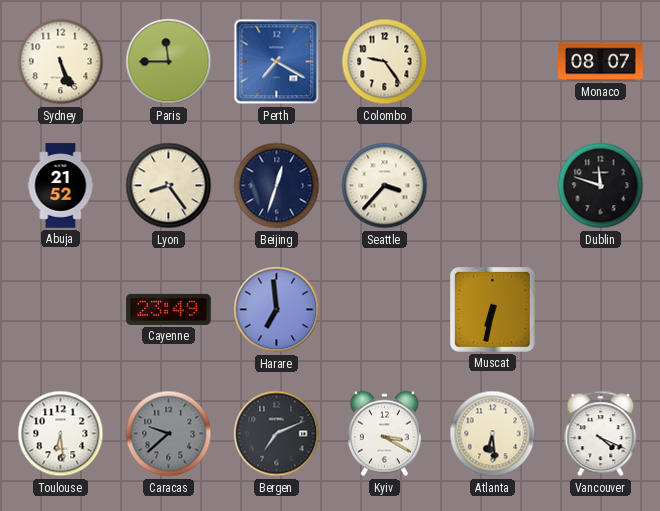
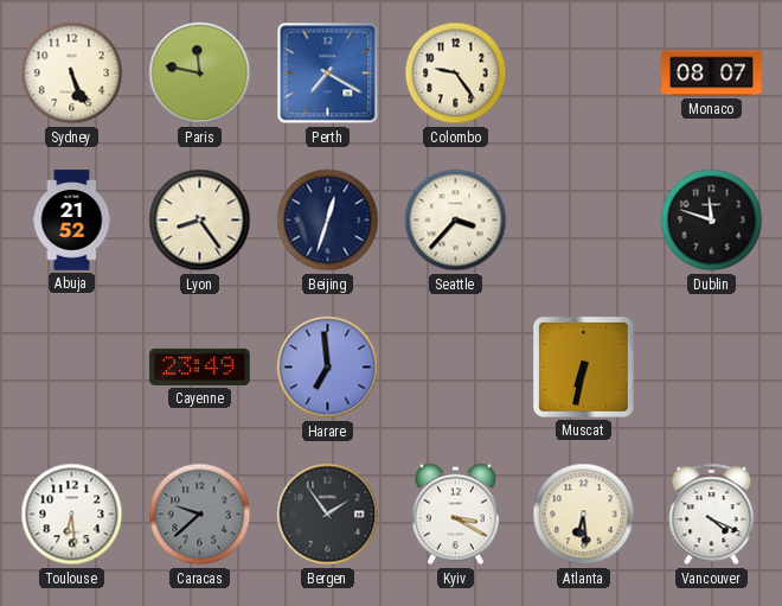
Paris: 11:45 -> 11:47 (200, 74)
Bergen: 7:11 -> 1:54 (328, 515)
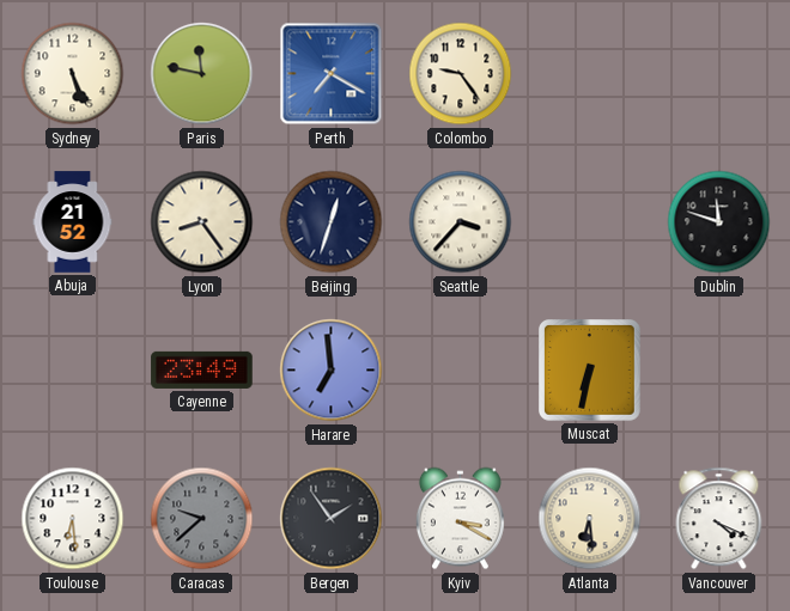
Monaco: 08:07 -> none (712, 74)
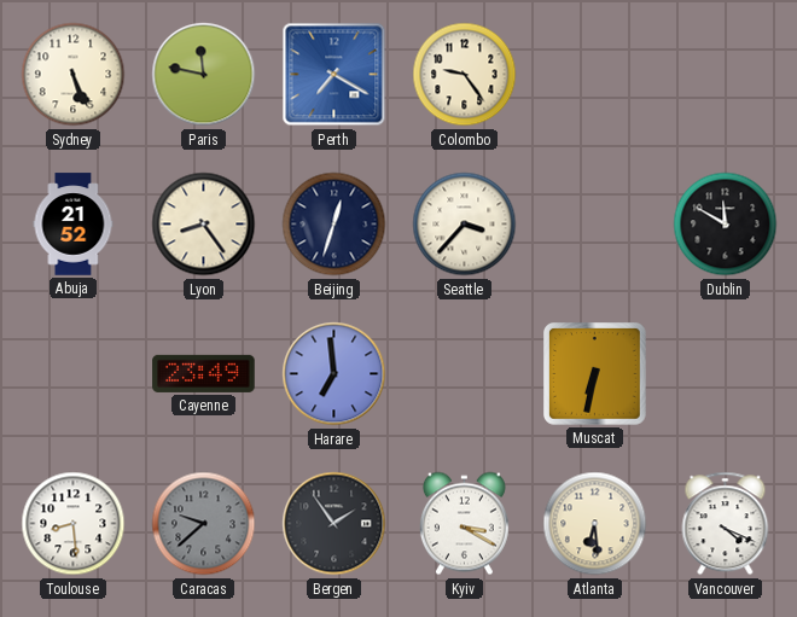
Dublin: 11:48 -> 11:50 (726, 225)
Toulouse: 6:29 -> 8:29 (74, 524)
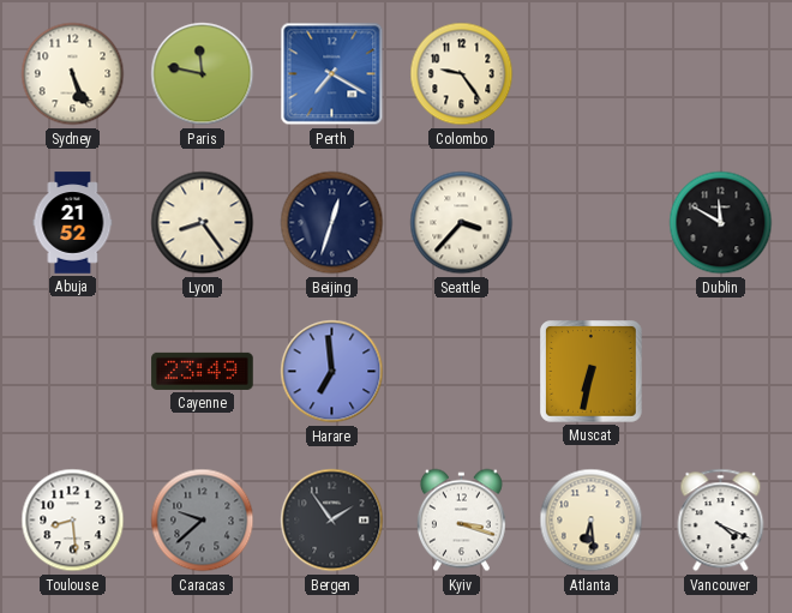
Kyiv: 3:20 -> 3:18 (461, 521)
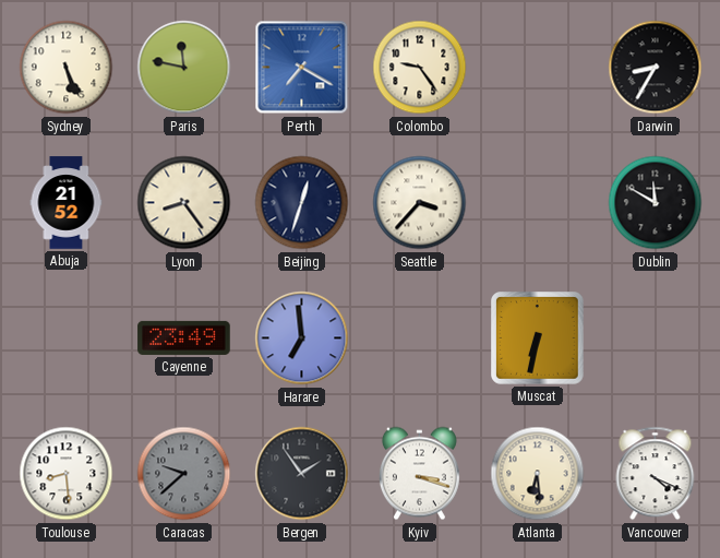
Darwin: none -> 8:35 (656, 68)
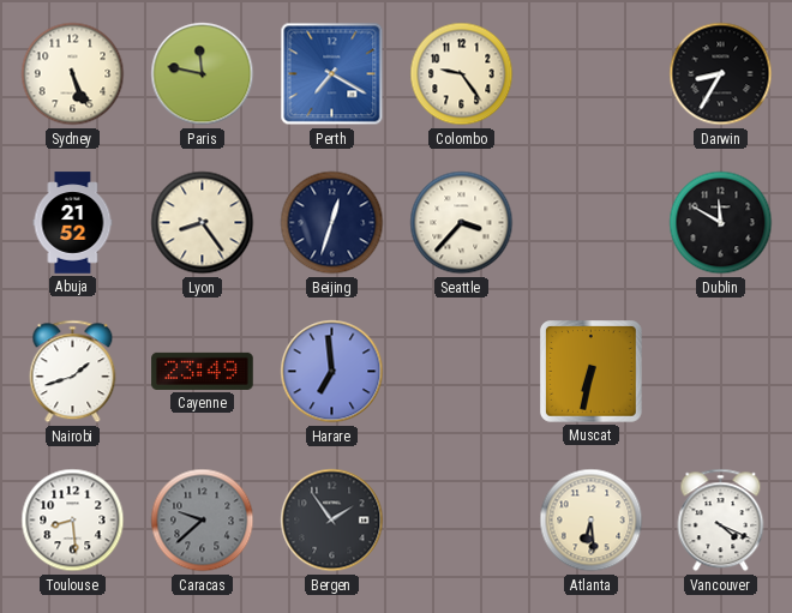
Nairobi: none -> 1:42 (73, 372)
Kyiv: 3:18 -> none (419, 474)
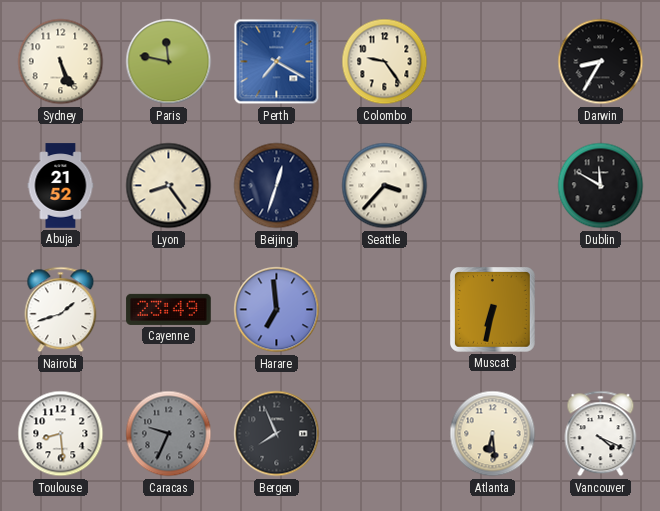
Caracas: 9:38 -> 9:34 (169, 434)
Bergen: 1:54 -> 7:56 (277, 434)
